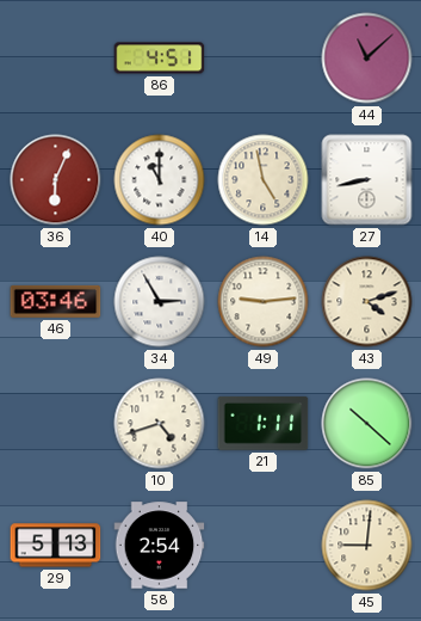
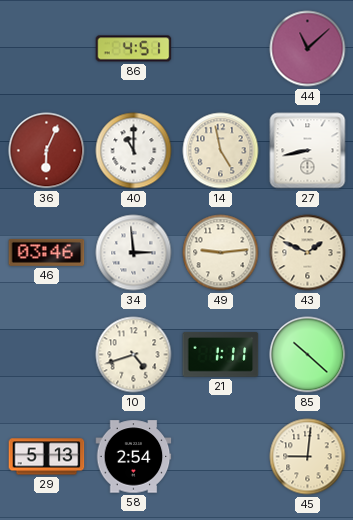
34: 2:55 -> 2:59 (134, 253)
43: 4:12 -> 1:49 (308, 253)
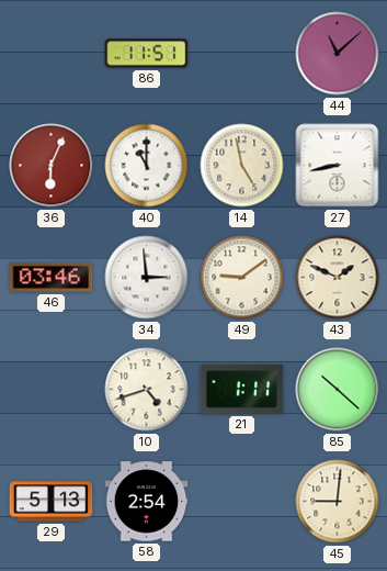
86: 4:51 -> 11:51 (147, 54)
49: 9:14 -> 9:09 (242, 278)
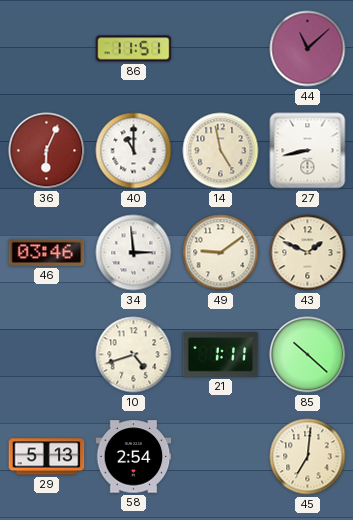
45: 9:01 -> 7:01 (308, 457)
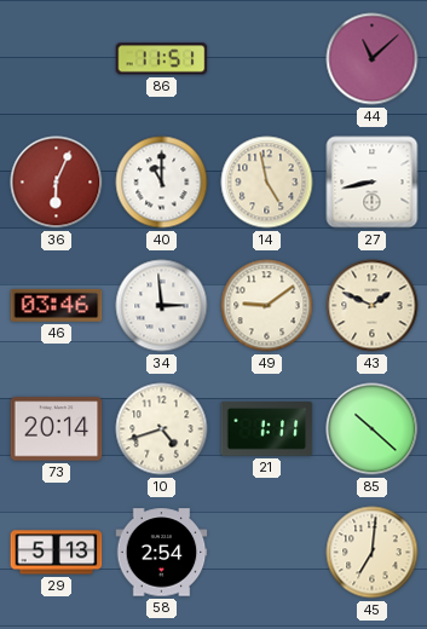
73: none -> 20:14 (57, 429)
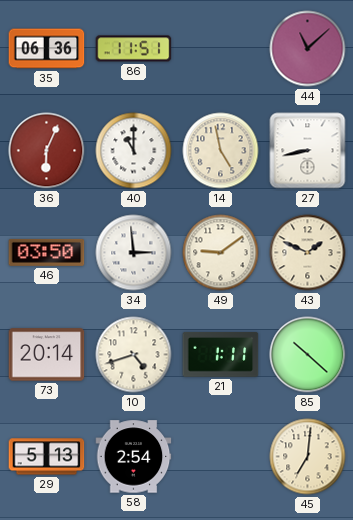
35: none -> 06:36 (47, 49)
46: 03:46 -> 03:50 (47, 252)
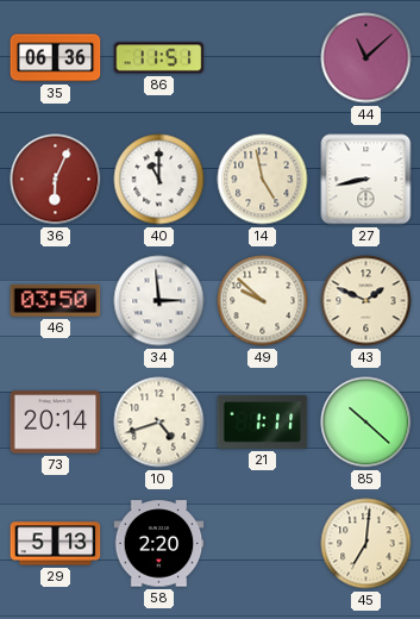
49: 9:09 -> 9:52 (263, 301)
58: 2:54 -> 2:20 (159, 544)
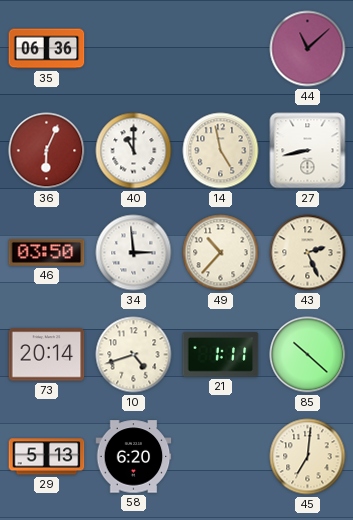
86: 11:51 -> none (159, 58)
49: 9:52 -> 10:37 (221, 253)
43: 1:49 -> 2:26 (308, 253)
58: 2:20 -> 6:20 (134, 457)
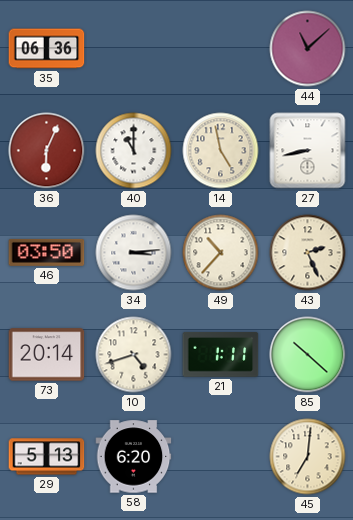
34: 2:59 -> 3:14 (134, 253)
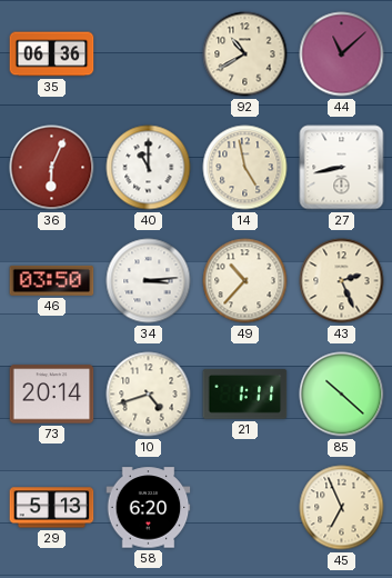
92: none -> 10:40 (245, 54)
45: 7:01 -> 6:56 (342, 508)
